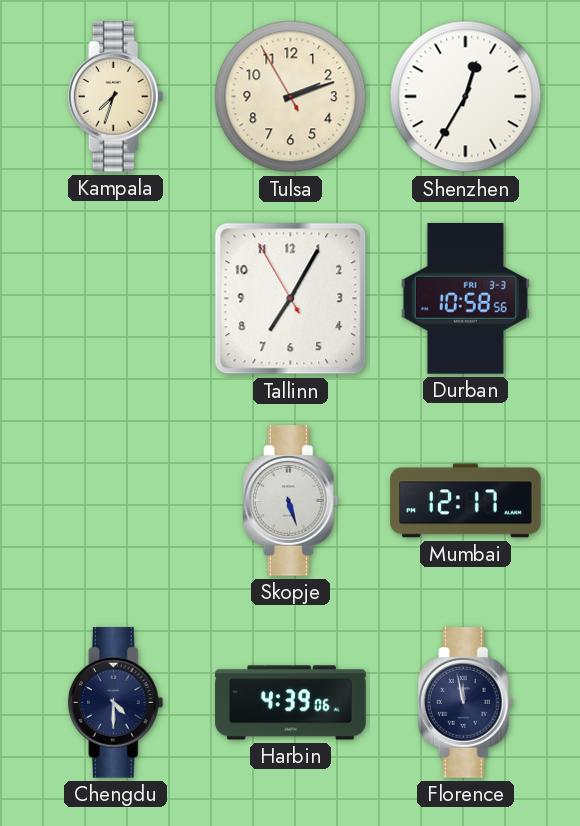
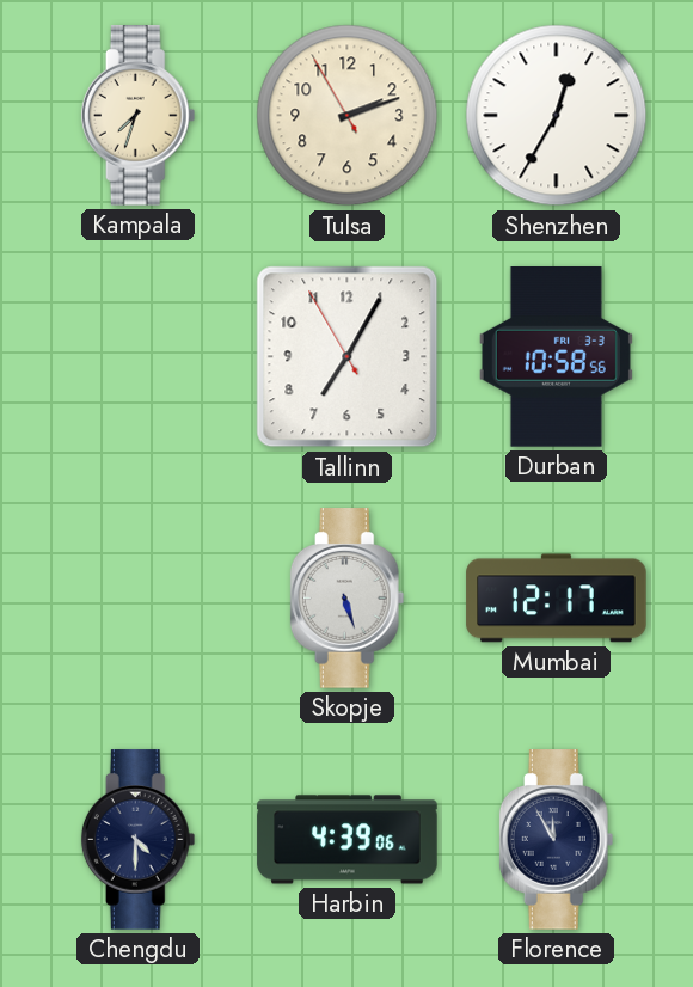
Florence: 11:58 -> 11:55 (557, 840)
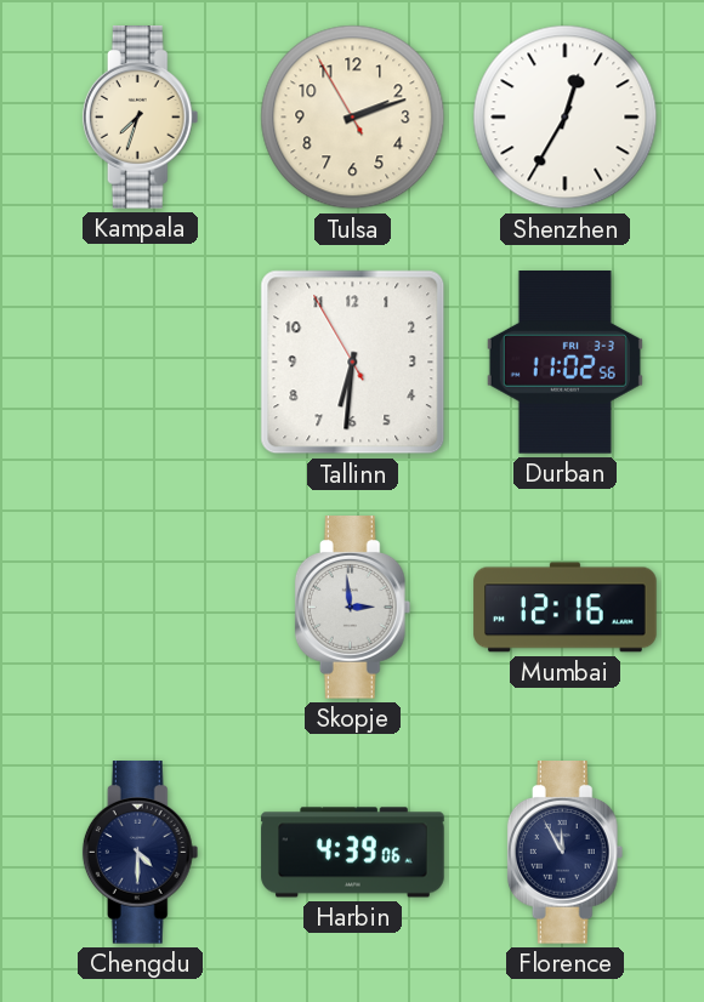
Tallinn: 7:04 -> 6:30 (353, 363)
Durban: 10:58 -> 11:02 (564, 363)
Skopje: 5:27 -> 2:59 (353, 608)
Mumbai: 12:17 -> 12:16 (566, 608)
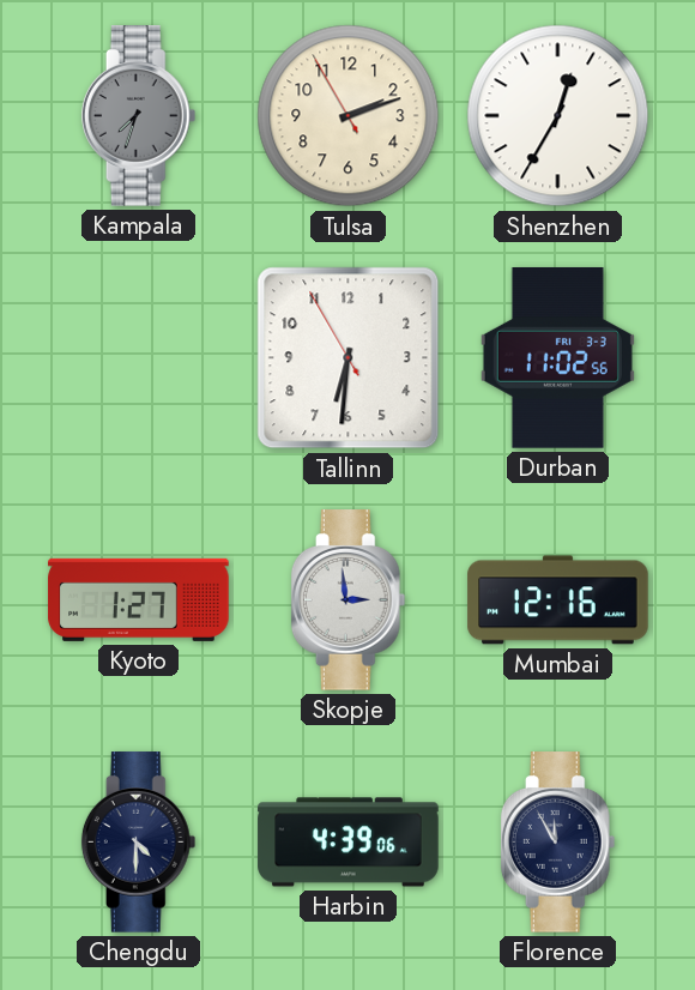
Kampala dial: cream -> grey (139, 116)
Kyoto: none -> 1:27 (139, 599)
